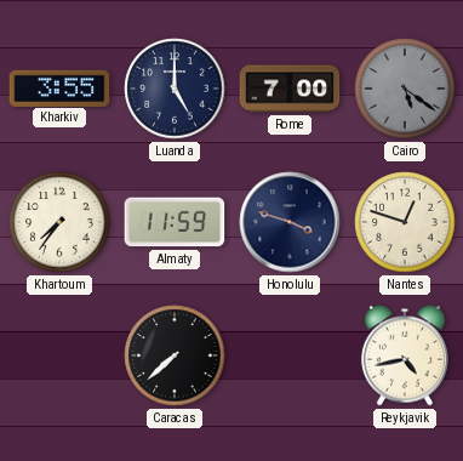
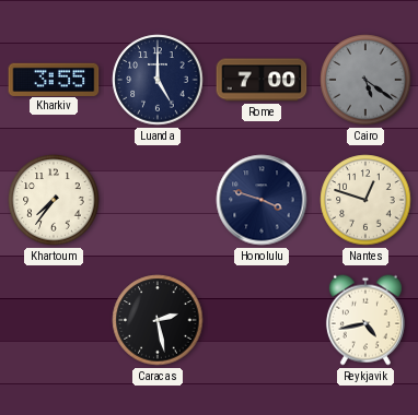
Almaty: 11:59 -> none (175, 222)
Caracas: 7:38 -> 2:28 (158, 320)
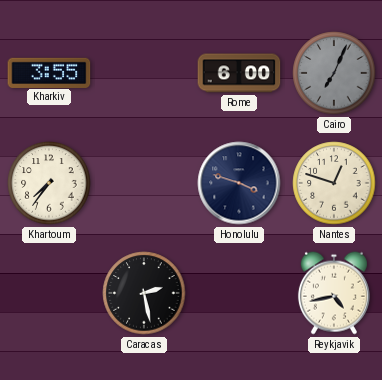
Luanda: 5:00 -> none (158, 80)
Rome: 7:00 -> 6:00 (239, 73)
Cairo: 5:21 -> 7:04 (334, 73)
